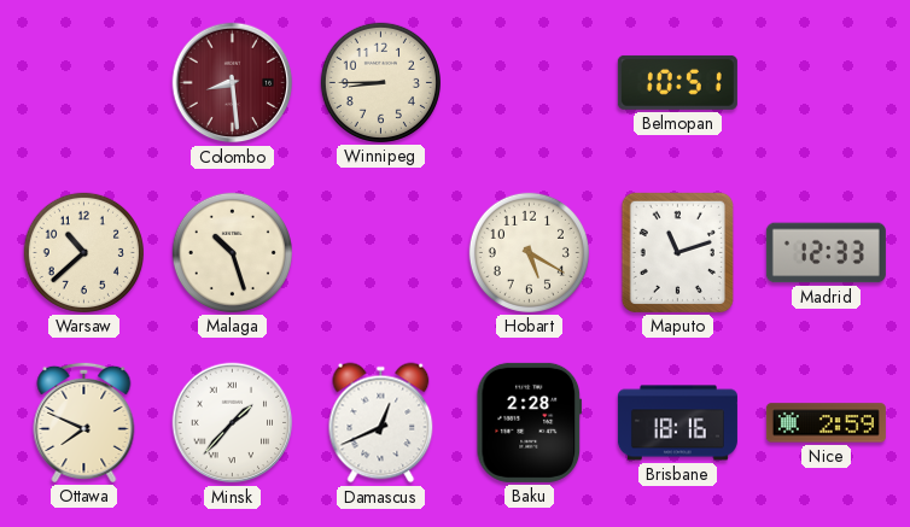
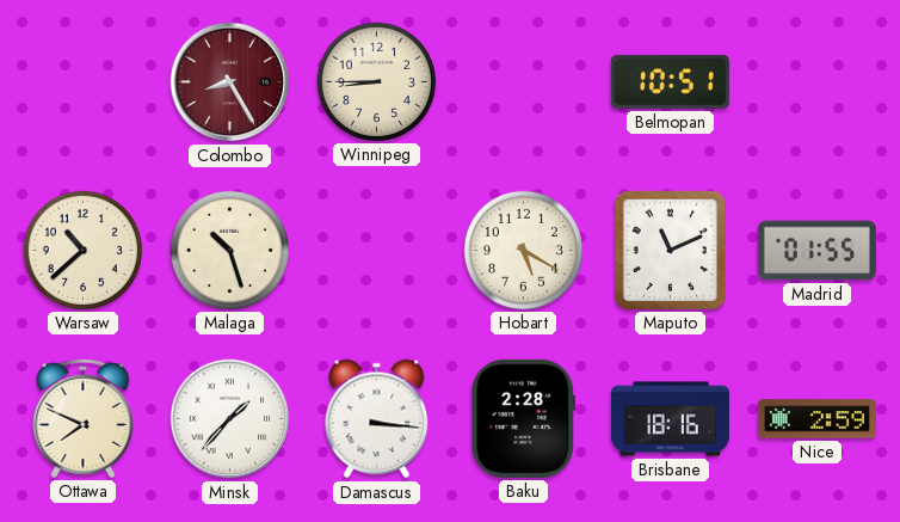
Colombo: 8:29 -> 8:25 (230, 82)
Maputo: 11:12 -> 11:11 (670, 250)
Madrid: 12:33 -> 01:55 (816, 251)
Damascus: 12:41 -> 3:16 (377, 419)
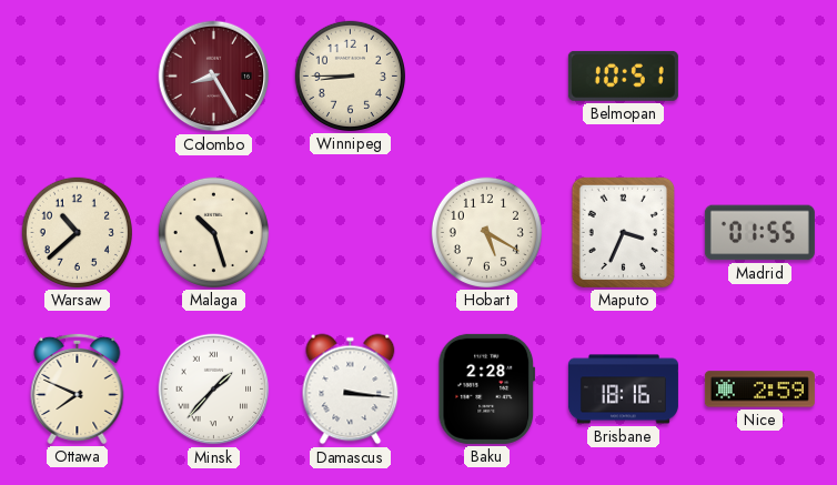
Maputo: 11:11 -> 3:34 (623, 232)
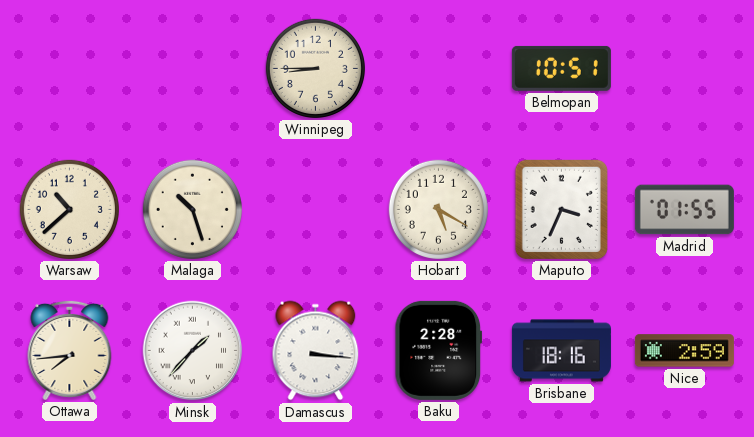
Colombo: 8:25 -> none (214, 77)
Ottawa: 7:49 -> 7:44 (70, 350)
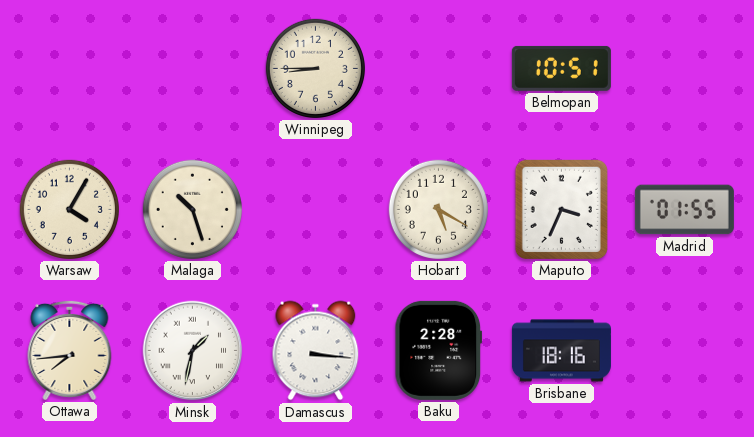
Warsaw: 10:38 -> 4:05 (69, 209)
Minsk: 1:37 -> 1:32 (193, 351)
Nice: 2:59 -> none (684, 351)
